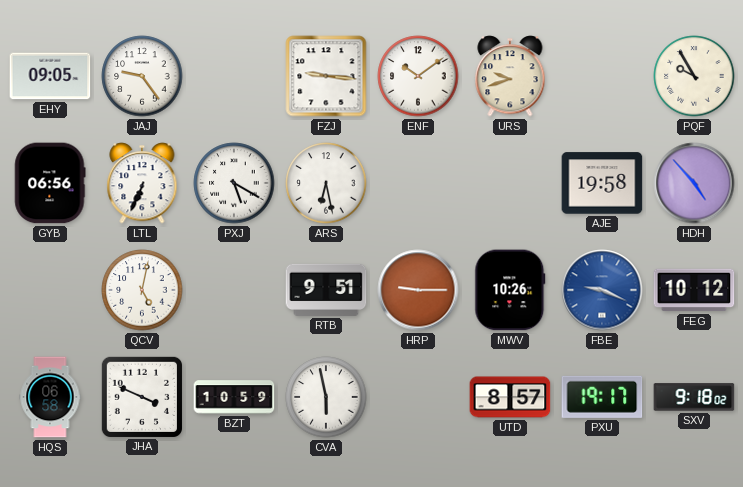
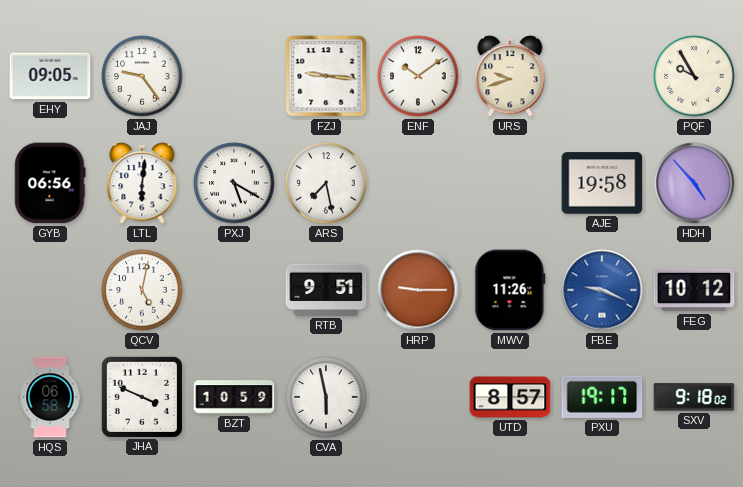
LTL: 6:34 -> 6:01 (142, 183)
ARS: 6:28 -> 7:28 (326, 183)
MWV: 10:26 -> 11:26 (510, 290)
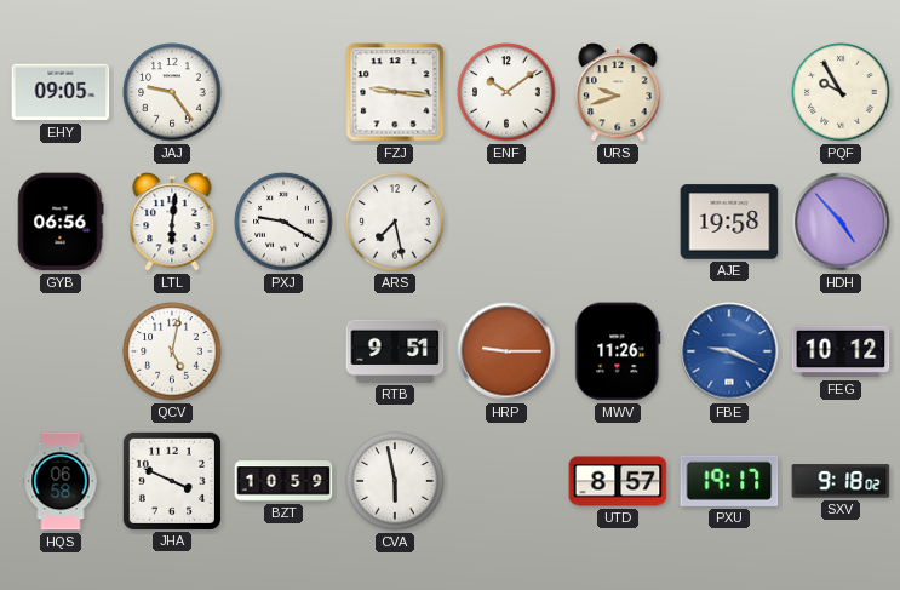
PXJ: 5:20 -> 9:20 (283, 222)
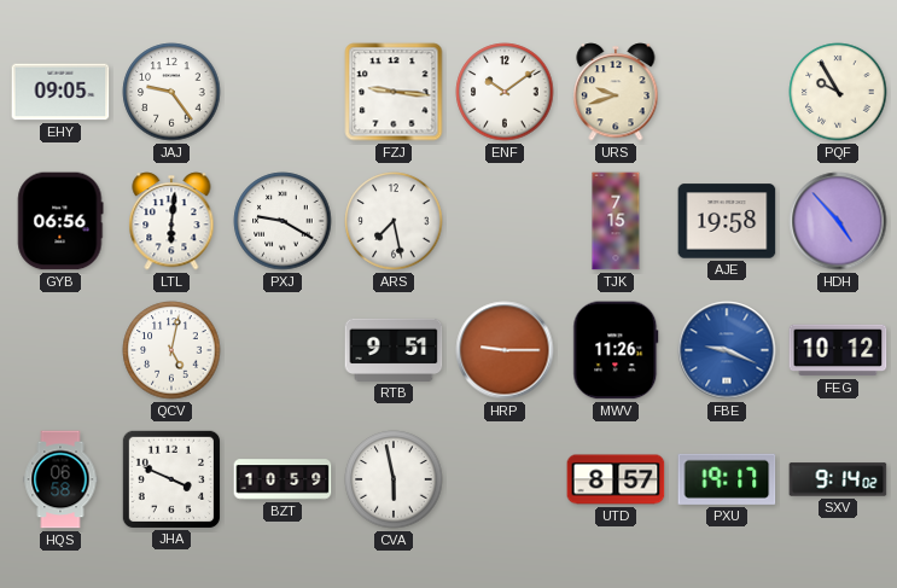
TJK: none -> 7:15 (616, 221)
SXV: 9:18 -> 9:14 (838, 479)
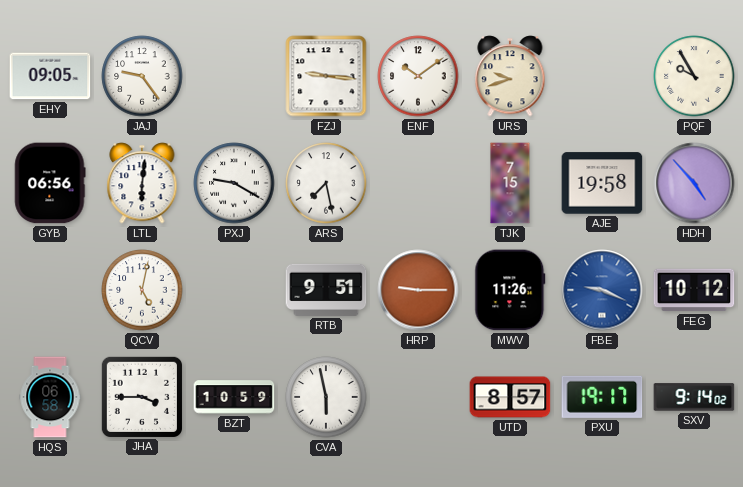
JHA: 3:49 -> 3:45 (141, 396)
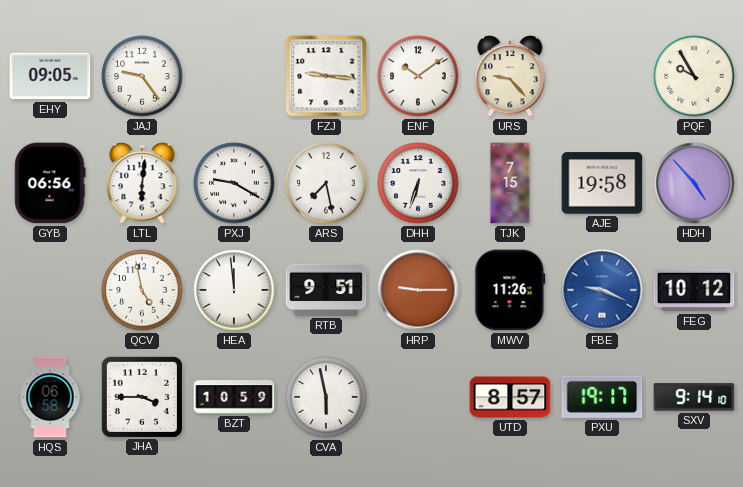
URS: 9:42 -> 9:23 (510, 76)
DHH: none -> 6:33 (418, 183)
QCV: 5:02 -> 4:58 (142, 290)
HEA: none -> 11:59 (234, 290)
SXV: 9:14:02 -> 9:14:10 (694, 397)
